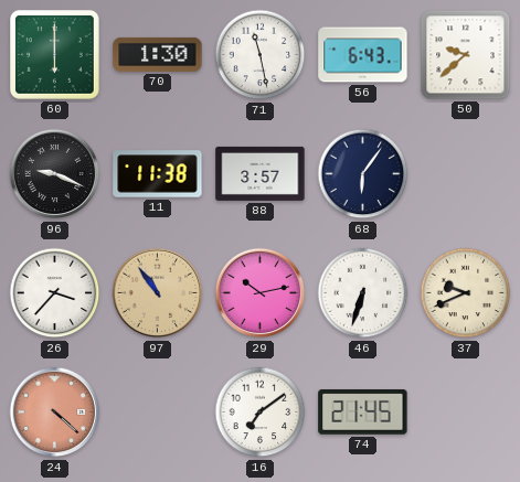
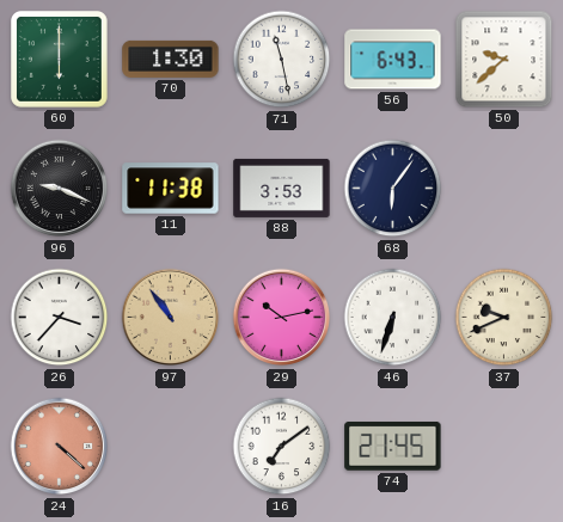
88: 3:57 -> 3:53 (282, 188)
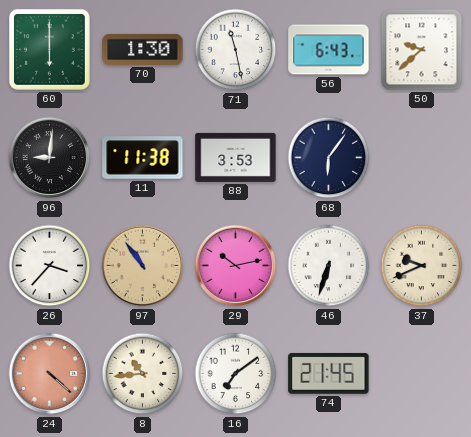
96: 9:19 -> 9:01 (50, 158)
8: none -> 10:44 (143, 374)
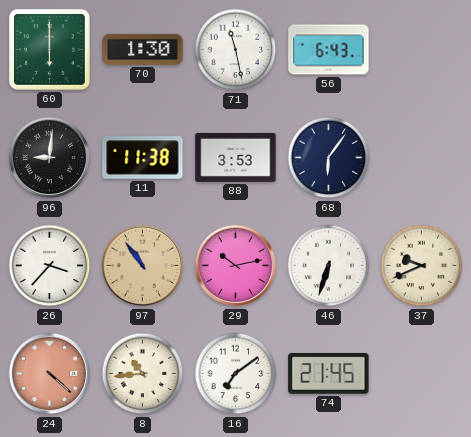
50: 9:38 -> none (422, 50)
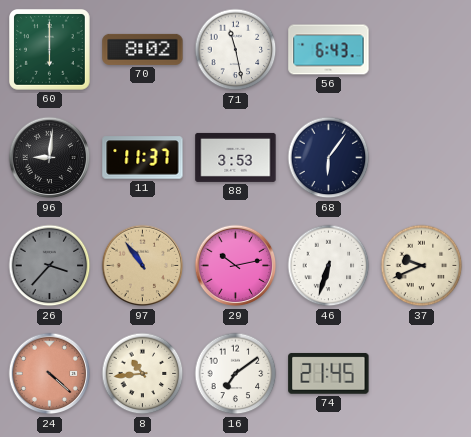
70: 1:30 -> 8:02 (143, 49)
11: 11:38 -> 11:37 (143, 158)
26 dial: white -> grey (50, 266)
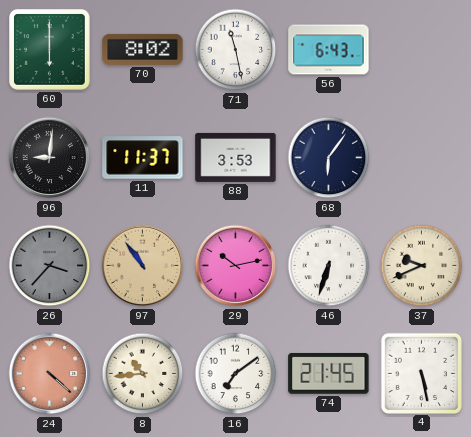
4: none -> 5:28 (421, 373)
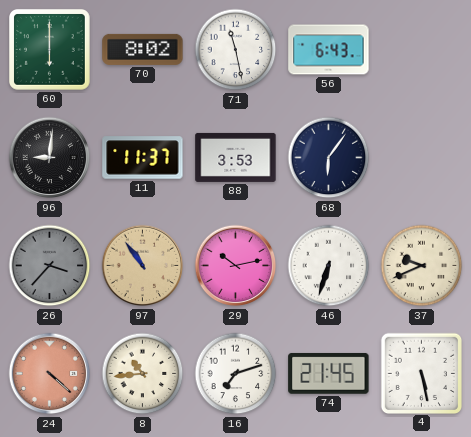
16: 7:09 -> 7:12 (236, 374)
